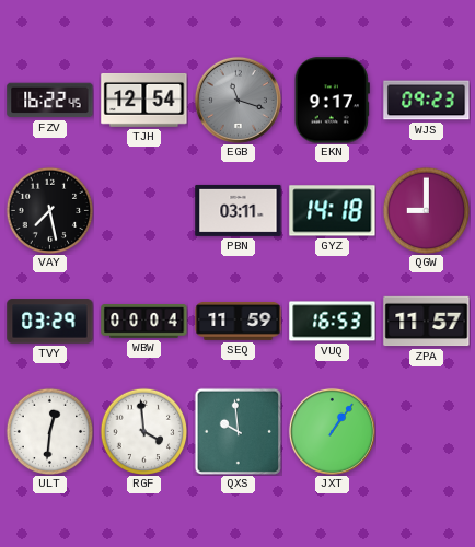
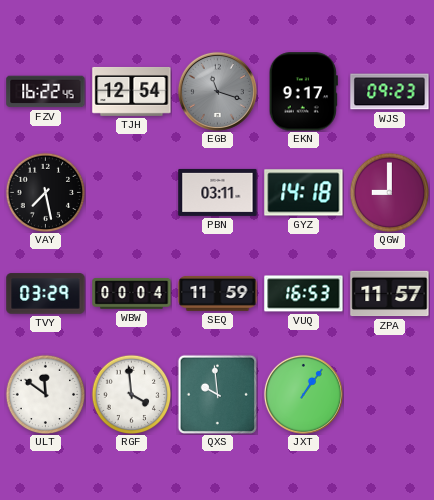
ULT: 12:31 -> 11:51 (45, 394)
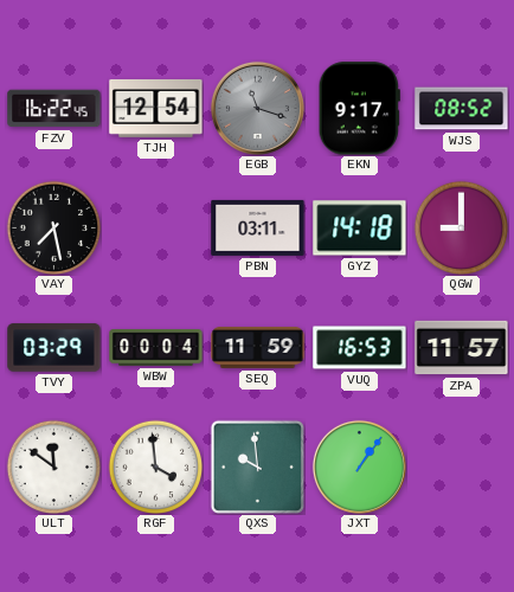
WJS: 09:23 -> 08:52 (462, 109)
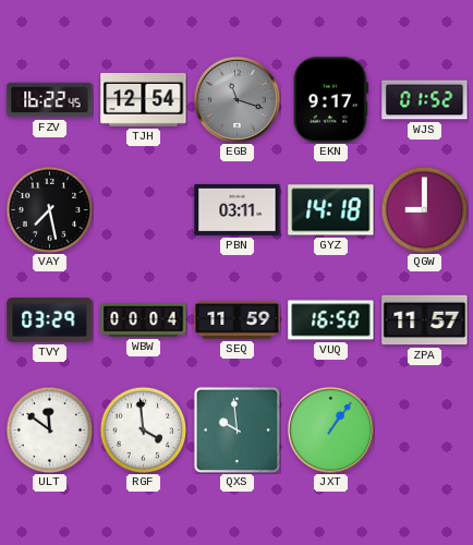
WJS: 08:52 -> 01:52 (425, 100)
VUQ: 16:53 -> 16:50 (331, 320)
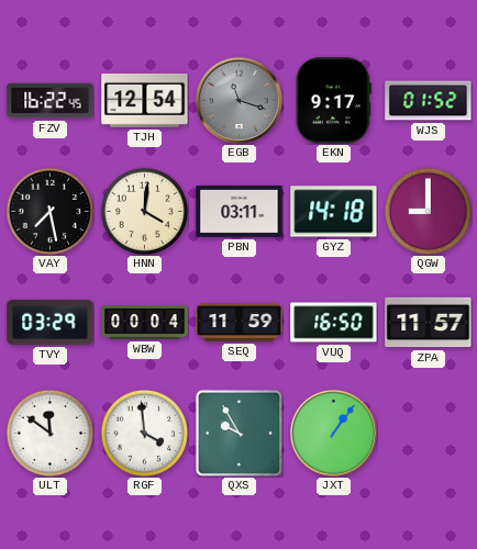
HNN: none -> 4:01 (144, 211)
QXS: 9:59 -> 9:55 (239, 433)
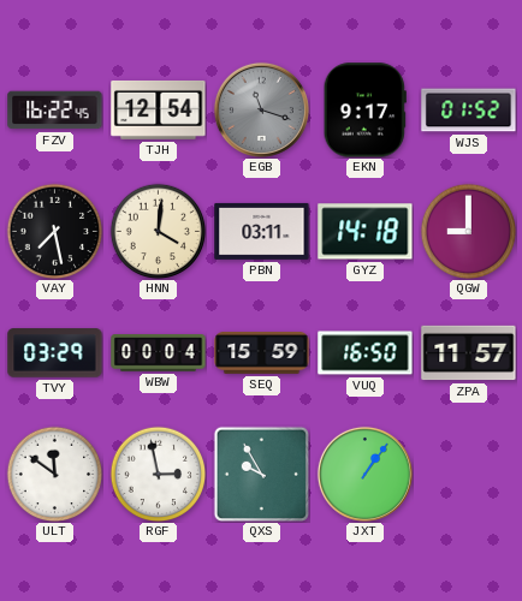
SEQ: 11:59 -> 15:59 (262, 353)
RGF: 3:59 -> 2:58 (158, 474)
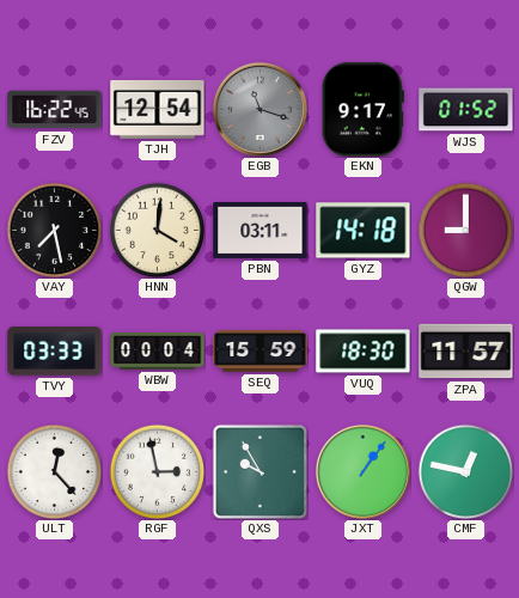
TVY: 03:29 -> 03:33 (55, 352)
VUQ: 16:50 -> 18:30 (364, 352)
ULT: 11:51 -> 12:23 (54, 471)
CMF: none -> 12:47 (465, 471)
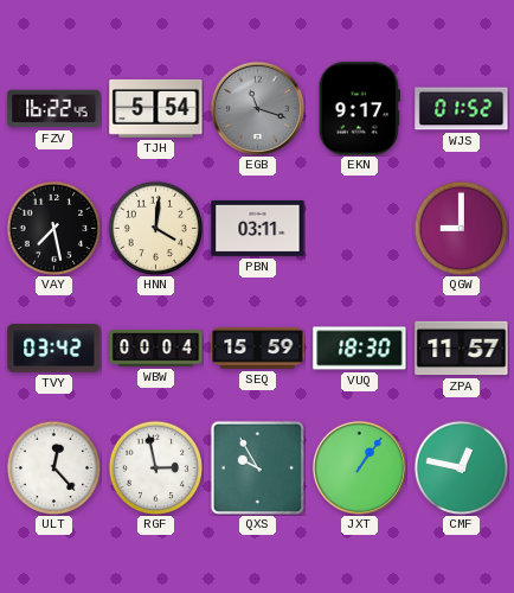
TJH: 12:54 -> 5:54 (156, 108)
GYZ: 14:18 -> none (364, 231)
TVY: 03:33 -> 03:42 (54, 349)
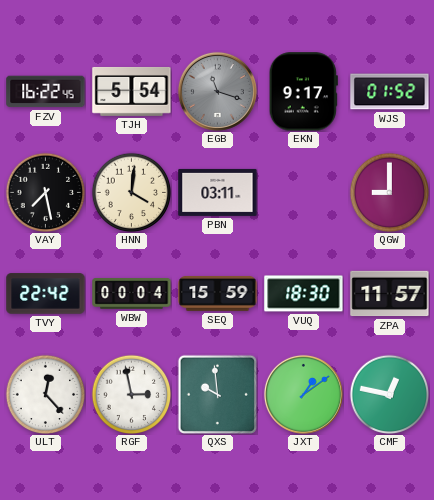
TVY: 03:42 -> 22:42 (46, 294)
QXS: 9:55 -> 9:59 (217, 394)
JXT: 1:06 -> 1:09 (303, 394)
